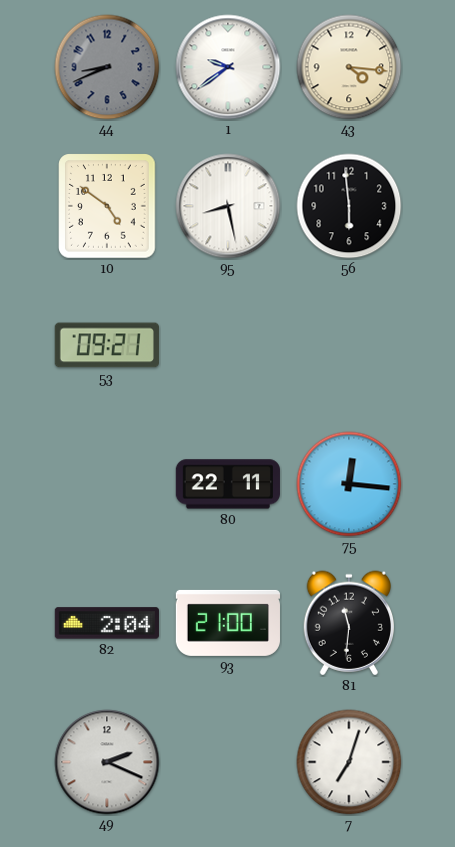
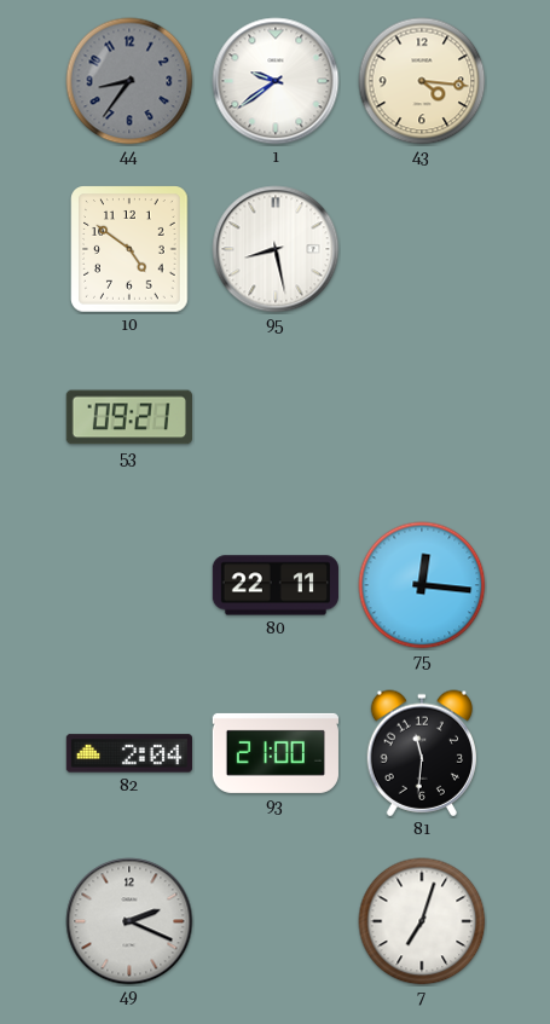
44: 8:41 -> 8:36 (129, 81)
56: 5:59 -> none (349, 206)
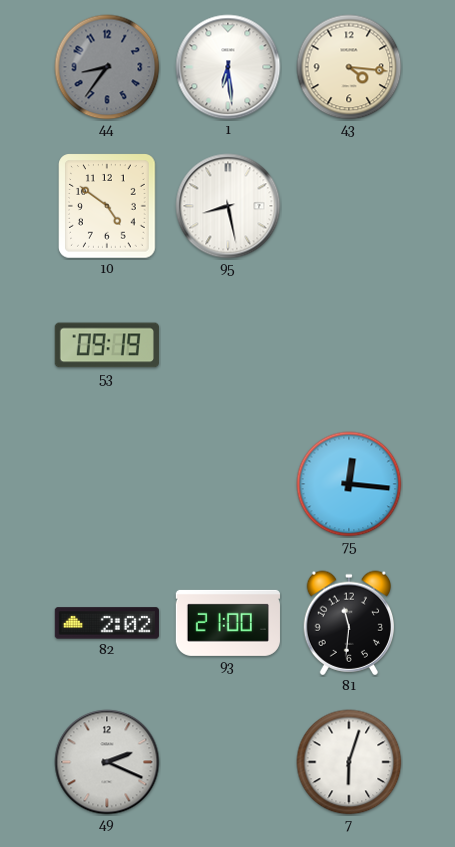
1: 9:39 -> 6:29 (228, 67)
53: 09:21 -> 09:19 (107, 345)
80: 22:11 -> none (276, 585)
82: 2:04 -> 2:02 (107, 623)
7: 7:03 -> 6:03 (349, 762)
